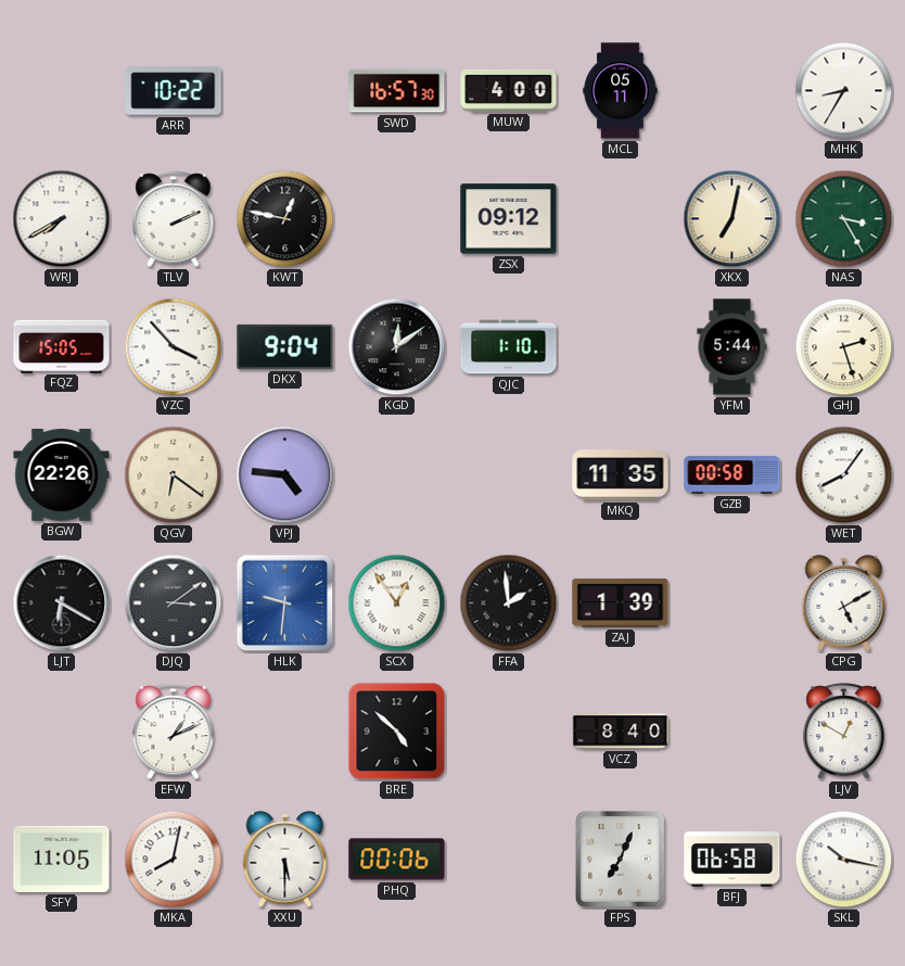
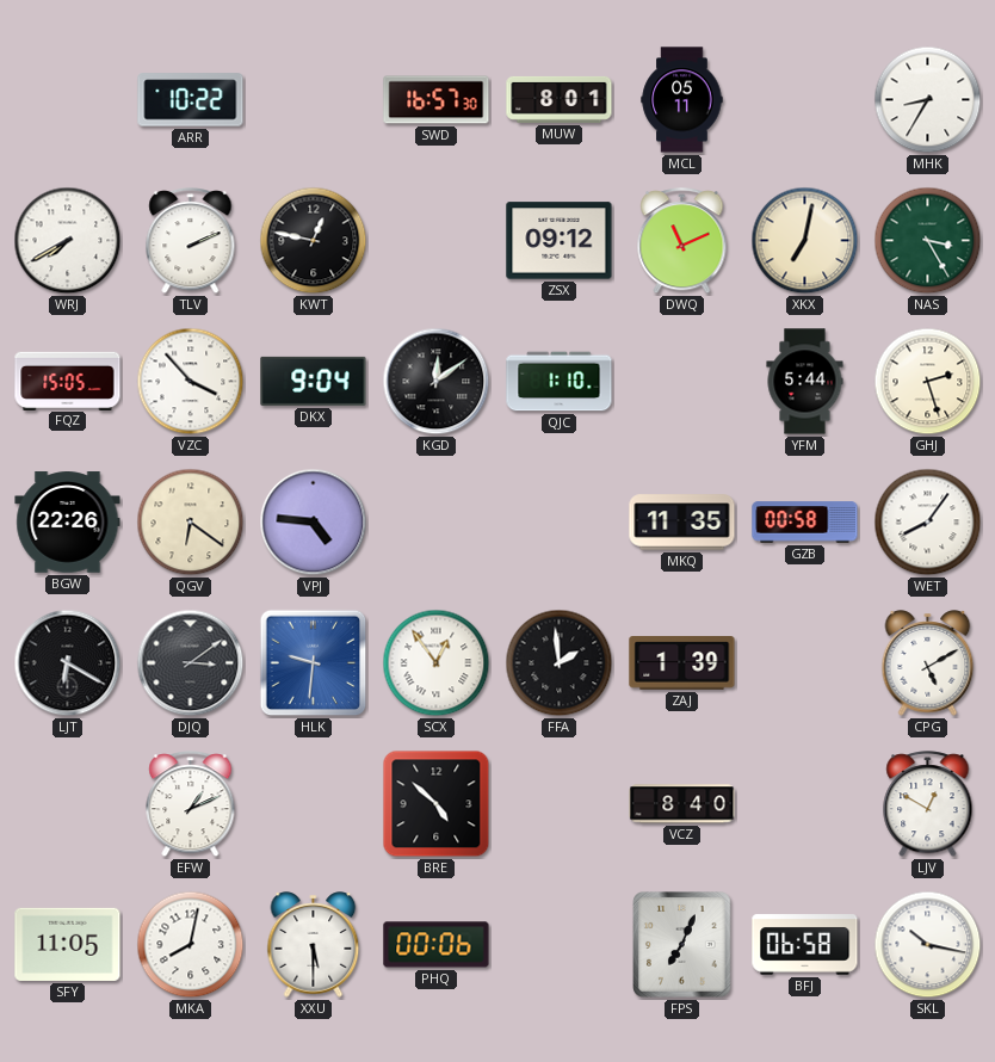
MUW: 4:00 -> 8:01 (560, 99)
DWQ: none -> 11:11 (682, 241)
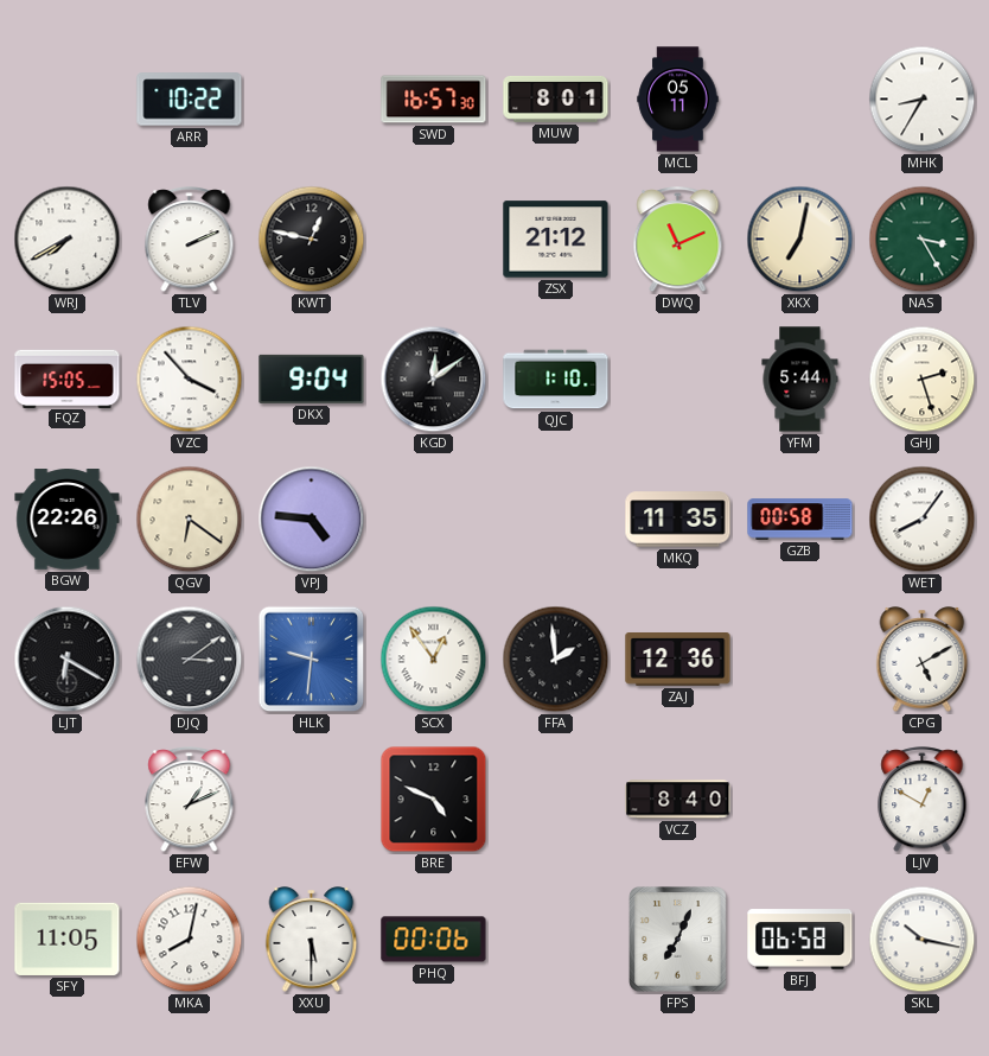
ZSX: 09:12 -> 21:12 (556, 240)
ZAJ: 1:39 -> 12:36 (678, 660)
BRE: 4:52 -> 4:49 (434, 800)
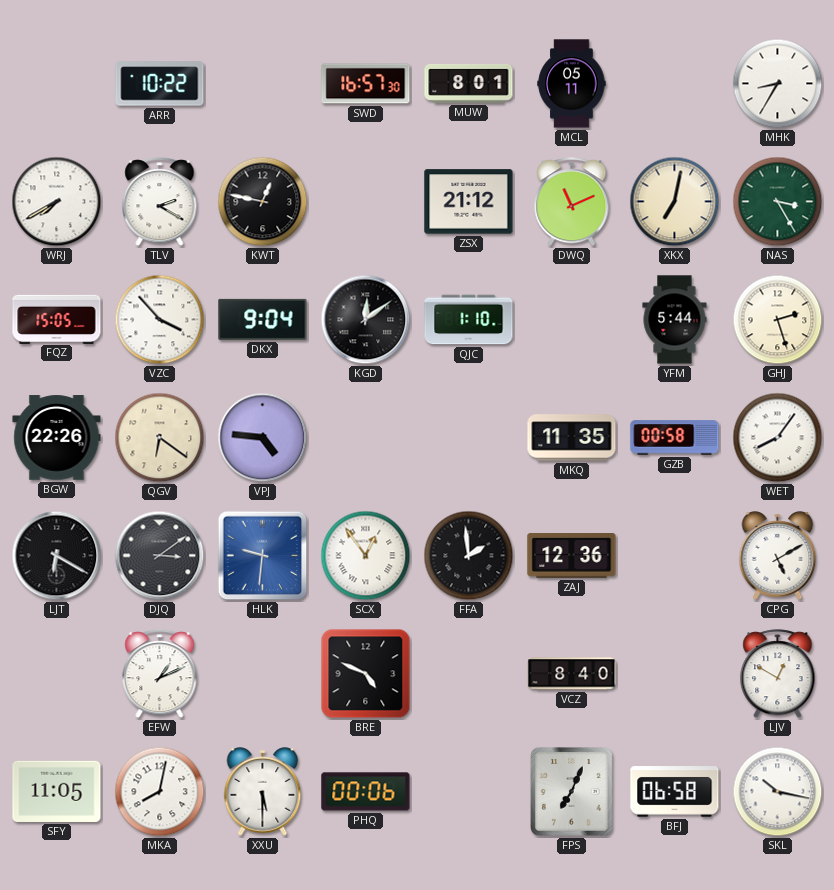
TLV: 2:11 -> 2:20 (160, 202)
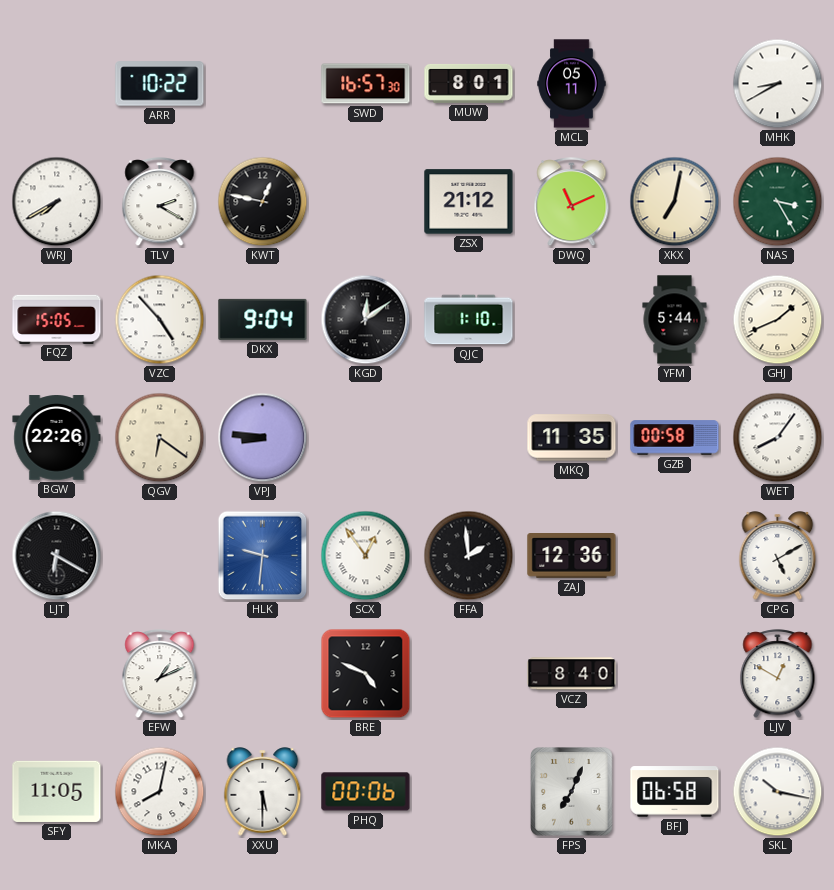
MHK: 8:35 -> 8:40 (778, 84)
VZC: 3:53 -> 4:53 (160, 320)
GHJ: 2:27 -> 1:41 (778, 320)
VPJ: 4:46 -> 8:46 (263, 438)
DJQ: 3:09 -> none (160, 556)
